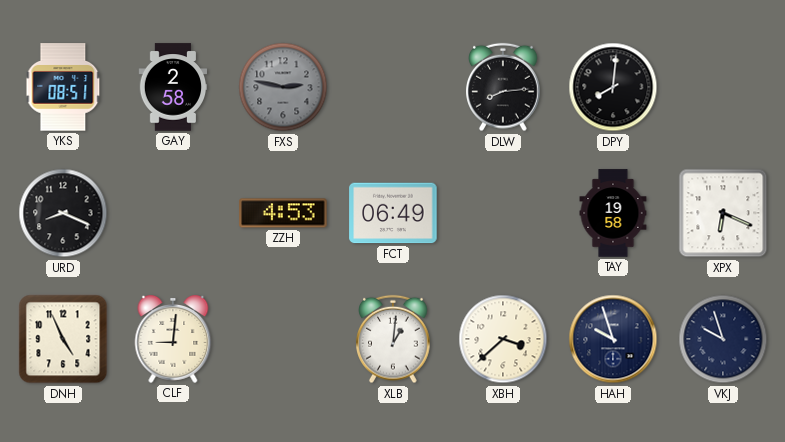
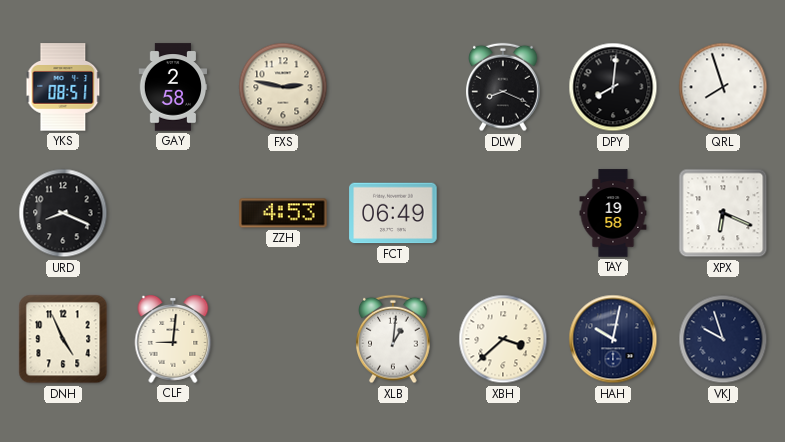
FXS dial: grey -> cream (283, 87)
DLW: 8:14 -> 8:19 (503, 87)
QRL: none -> 7:57 (723, 87)
HAH: 9:57 -> 10:02 (613, 339)
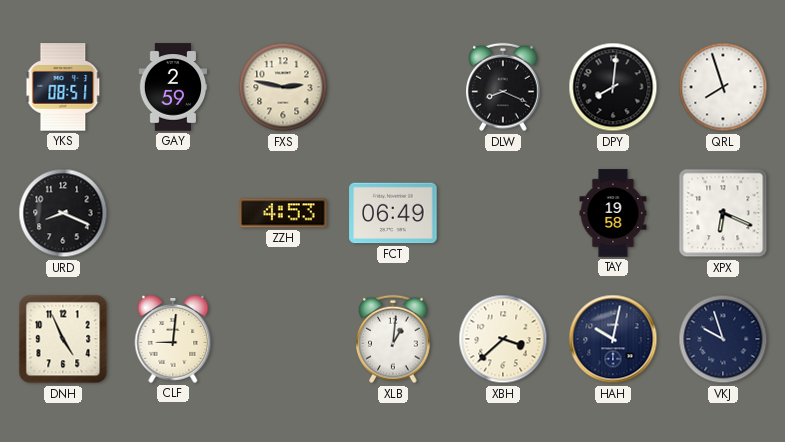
GAY: 2:58 -> 2:59 (173, 87)
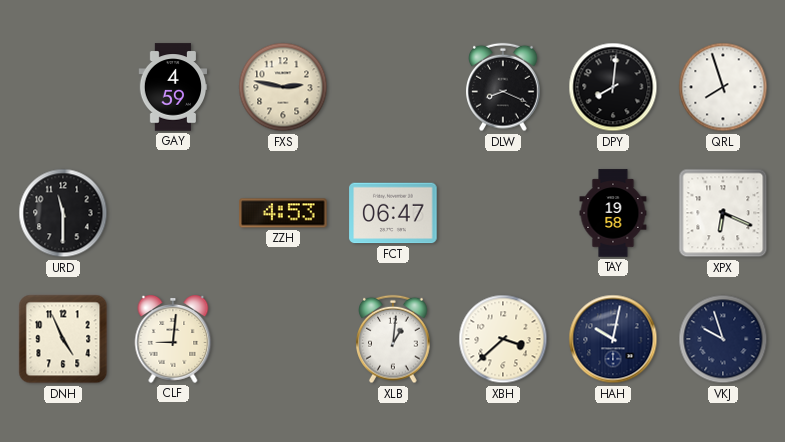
YKS: 08:51 -> none (63, 87)
GAY: 2:59 -> 4:59 (173, 87)
URD: 8:19 -> 11:30 (63, 213)
FCT: 06:49 -> 06:47 (393, 213)
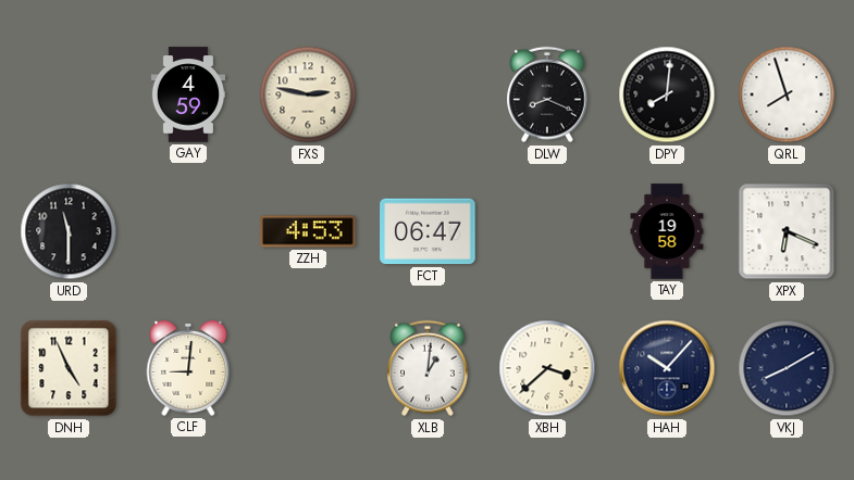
HAH: 10:02 -> 10:07 (667, 368)
VKJ: 9:57 -> 8:10 (787, 368)
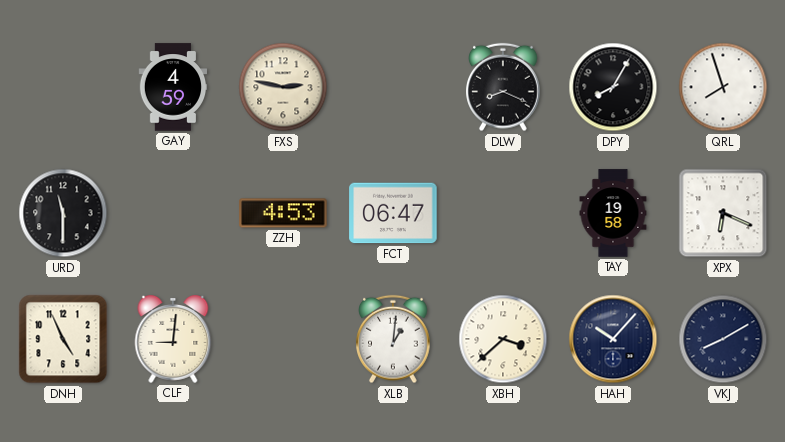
DPY: 8:01 -> 8:05 (613, 87)
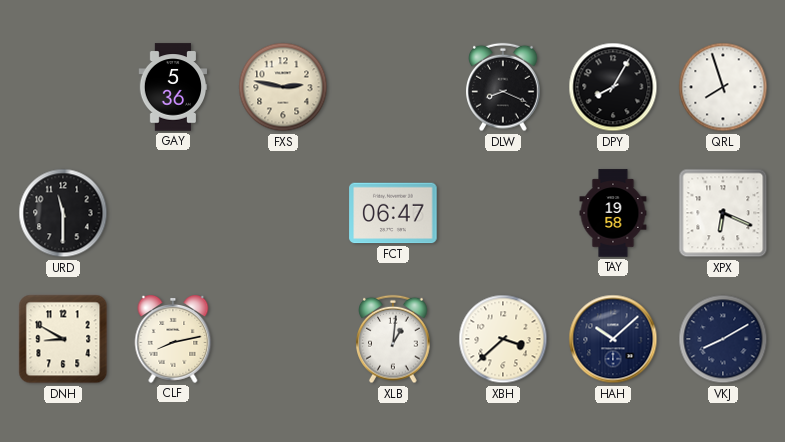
GAY: 4:59 -> 5:36 (173, 87)
ZZH: 4:53 -> none (283, 213)
DNH: 4:56 -> 8:50 (63, 339)
CLF: 9:01 -> 8:13 (173, 340)
HAH: 10:07 -> 10:08 (613, 339)
